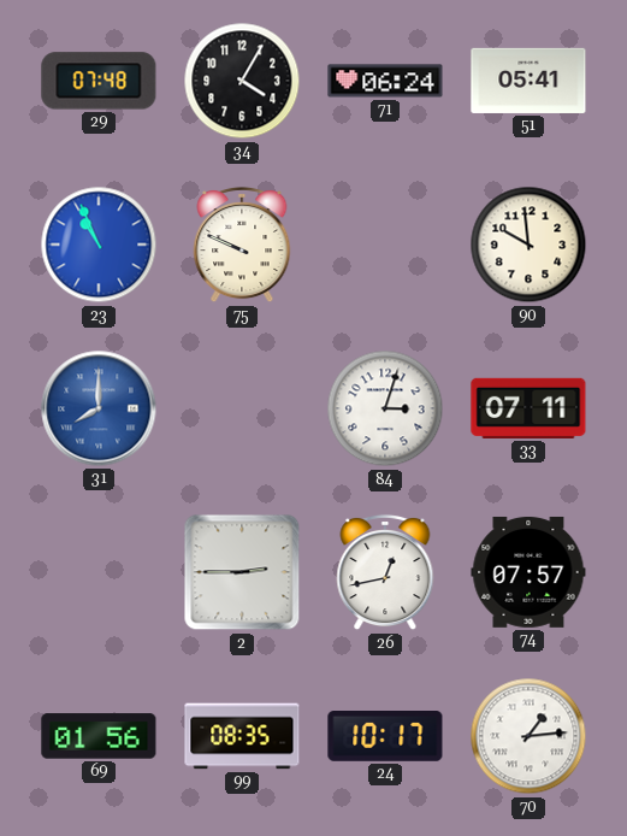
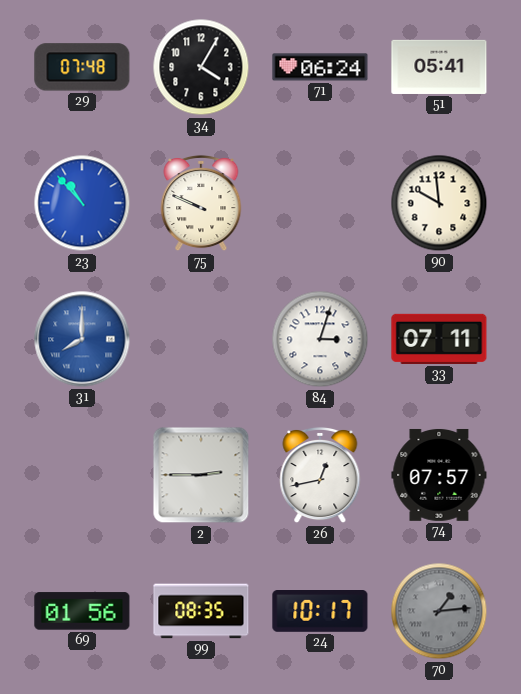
23: 10:56 -> 10:53 (82, 203)
70 dial: white -> grey (439, 611)
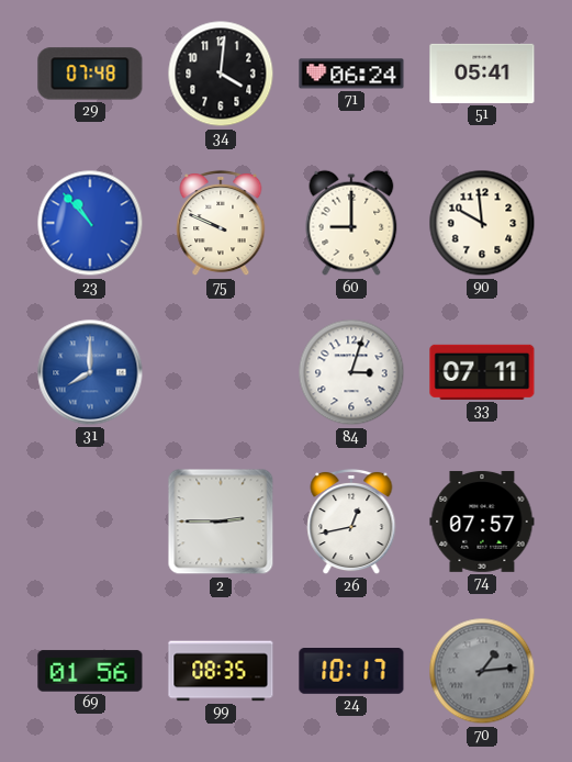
34: 4:05 -> 4:01 (221, 74)
60: none -> 9:00 (351, 223)
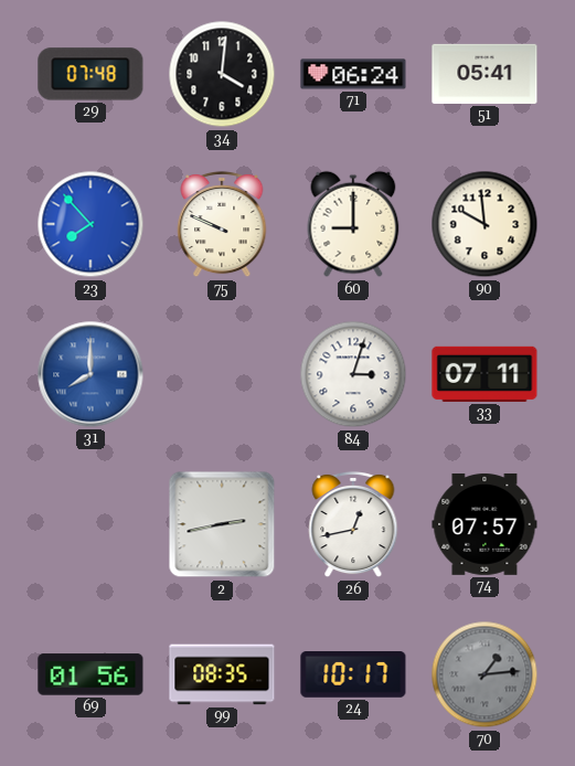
23: 10:53 -> 7:53 (90, 224)
2: 2:45 -> 2:43 (222, 524)
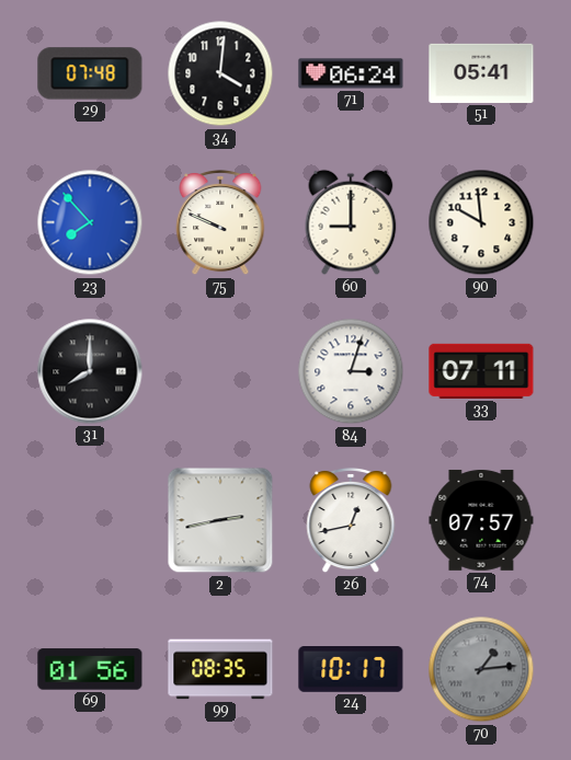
31 dial: blue -> black (90, 371)
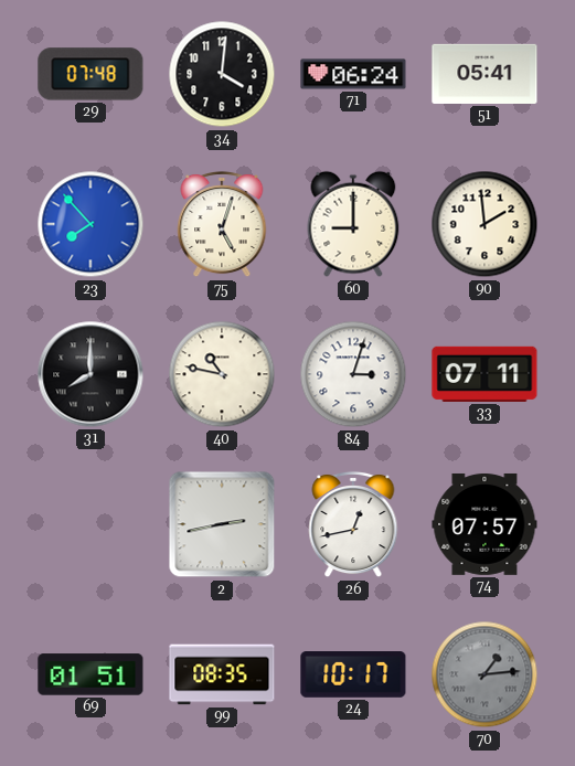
75: 9:49 -> 5:03 (222, 224)
90: 9:59 -> 1:59 (485, 224)
40: none -> 10:47 (222, 374)
69: 01:56 -> 01:51 (90, 674)
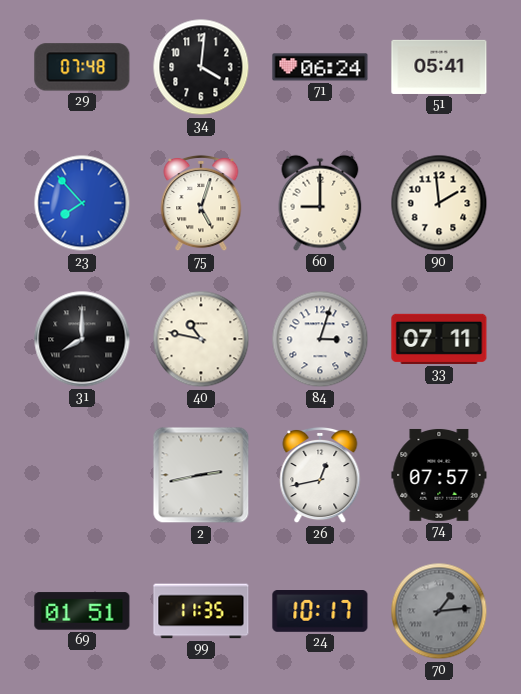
99: 08:35 -> 11:35 (201, 611)
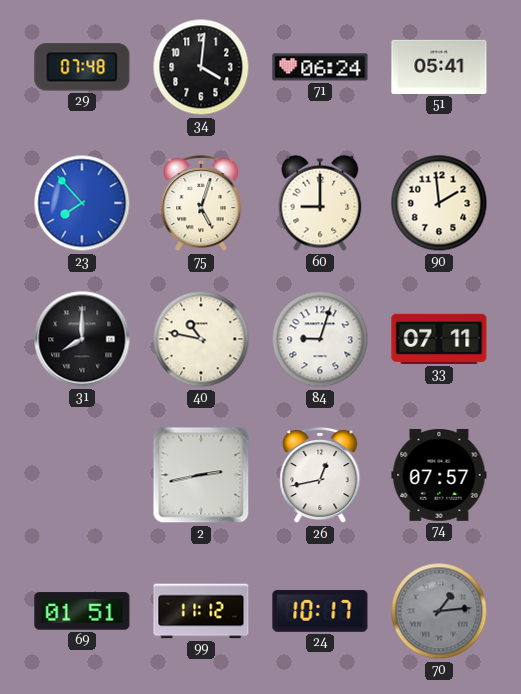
84: 3:03 -> 9:03 (320, 339)
99: 11:35 -> 11:12 (201, 611)
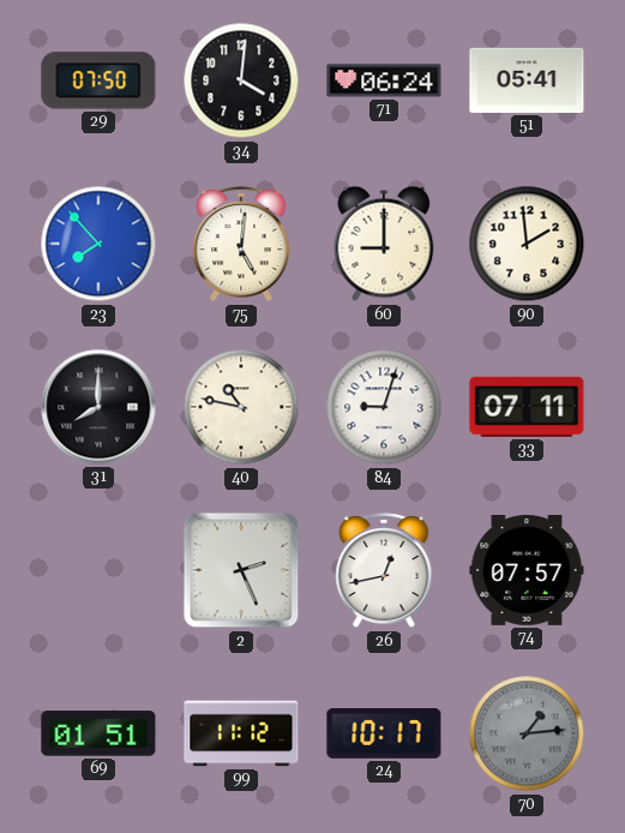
29: 07:48 -> 07:50 (98, 80)
75: 5:03 -> 5:01 (241, 244)
2: 2:43 -> 2:26 (241, 570)
